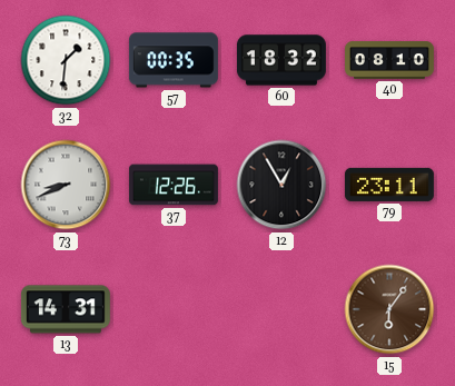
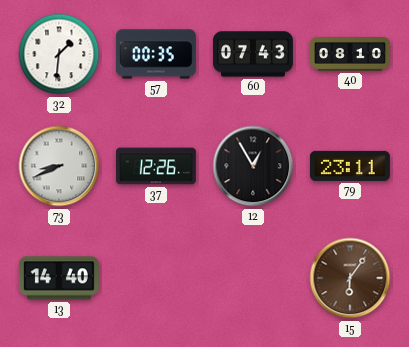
60: 18:32 -> 07:43 (253, 54)
13: 14:31 -> 14:40 (59, 278)
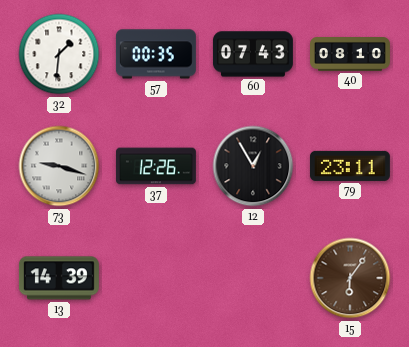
73: 8:41 -> 9:18 (59, 166)
13: 14:40 -> 14:39 (59, 278)
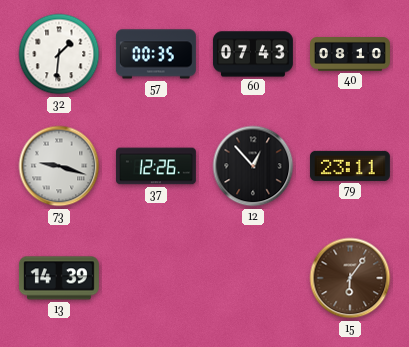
12: 12:55 -> 12:53 (253, 166)
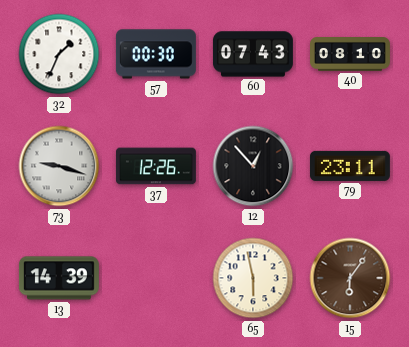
32: 1:31 -> 1:34 (59, 54)
57: 00:35 -> 00:30 (156, 54)
65: none -> 5:58 (253, 278)
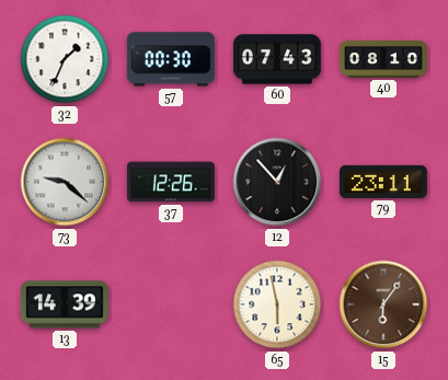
73: 9:18 -> 9:22 (65, 182)
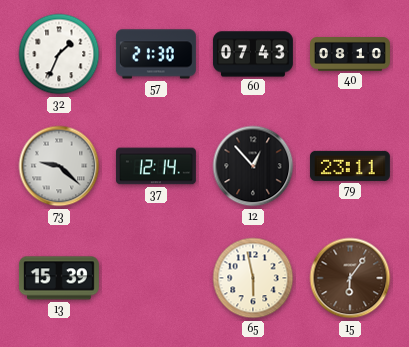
57: 00:30 -> 21:30 (156, 54)
37: 12:26 -> 12:14 (156, 166)
13: 14:39 -> 15:39 (59, 278)
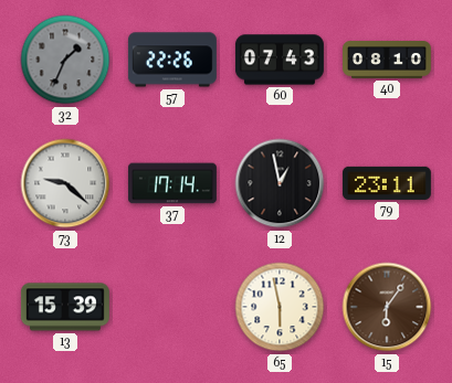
32 dial: white -> grey (65, 60)
57: 21:30 -> 22:26 (172, 60)
37: 12:14 -> 17:14 (172, 183)
12: 12:53 -> 12:58 (280, 183)
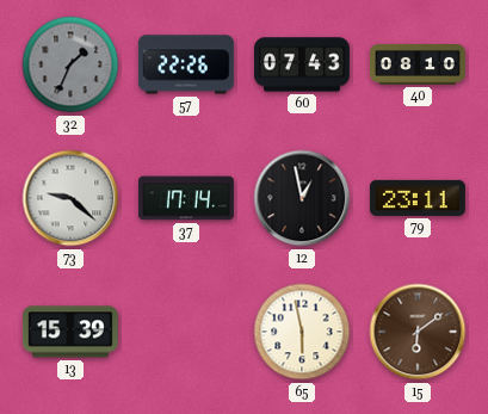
15: 6:06 -> 6:09 (418, 332)
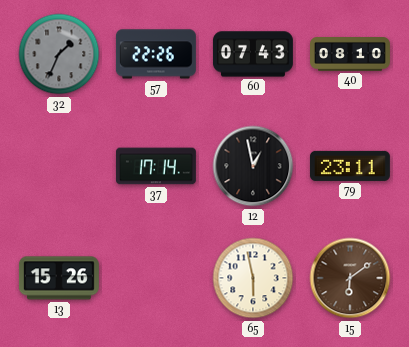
73: 9:22 -> none (70, 198)
13: 15:39 -> 15:26 (59, 278)
